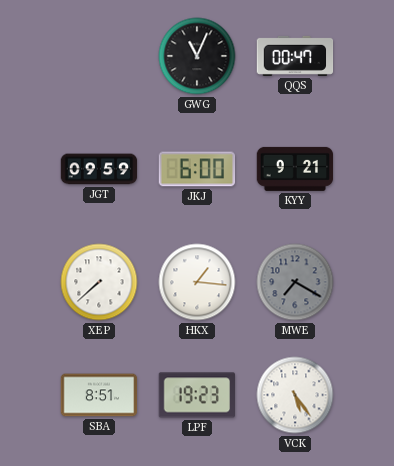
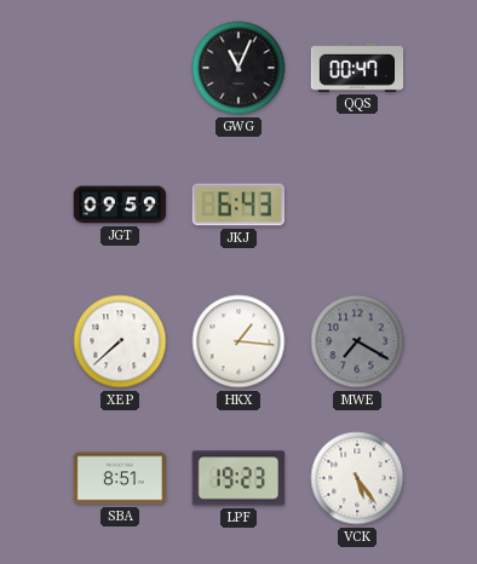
JKJ: 6:00 -> 6:43 (238, 205)
KYY: 9:21 -> none (295, 169)
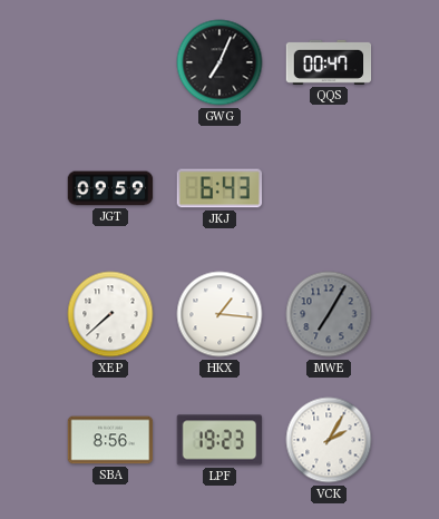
GWG: 11:04 -> 7:04 (219, 62)
MWE: 7:20 -> 7:05 (329, 314)
SBA: 8:51 -> 8:56 (110, 440)
VCK: 5:24 -> 2:05 (329, 440)
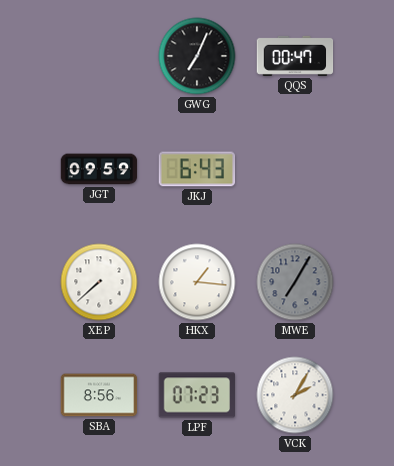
LPF: 19:23 -> 07:23 (197, 395)
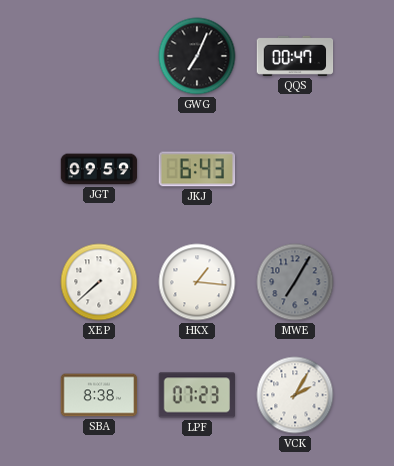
SBA: 8:56 -> 8:38 (99, 395)
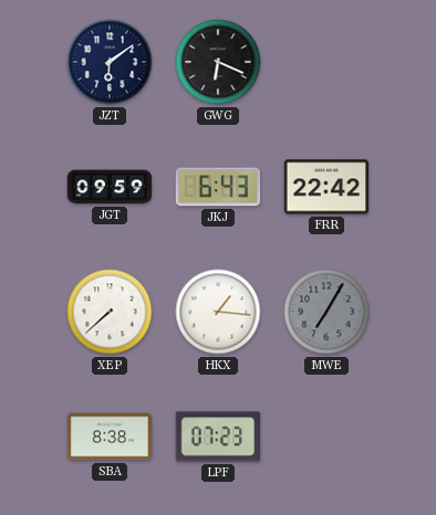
JZT: none -> 6:09 (110, 62)
GWG: 7:04 -> 6:19 (218, 62)
QQS: 00:47 -> none (295, 56)
FRR: none -> 22:42 (326, 187)
VCK: 2:05 -> none (295, 395)
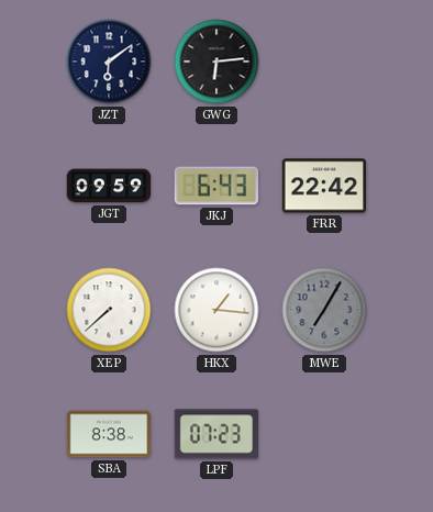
GWG: 6:19 -> 6:14 (216, 62)
